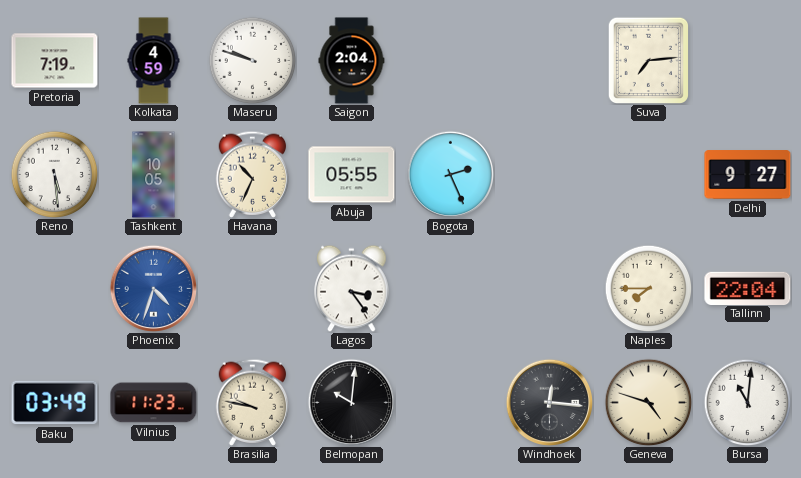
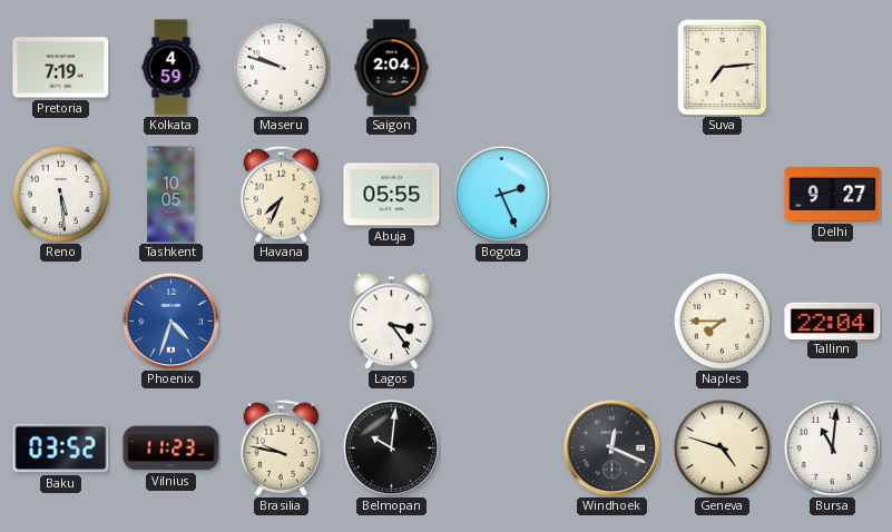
Havana: 10:34 -> 7:34 (282, 194)
Baku: 03:49 -> 03:52 (61, 449)
Windhoek: 12:16 -> 12:19 (611, 447)
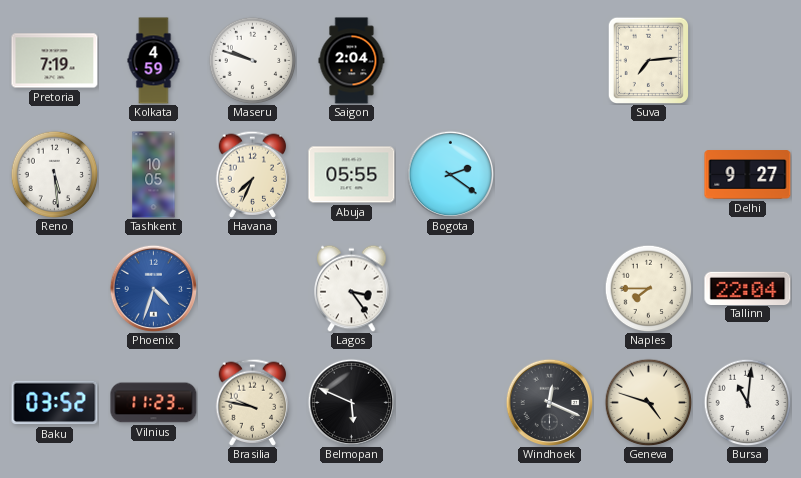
Bogota: 2:26 -> 2:21 (450, 174)
Belmopan: 10:01 -> 5:49 (351, 402)
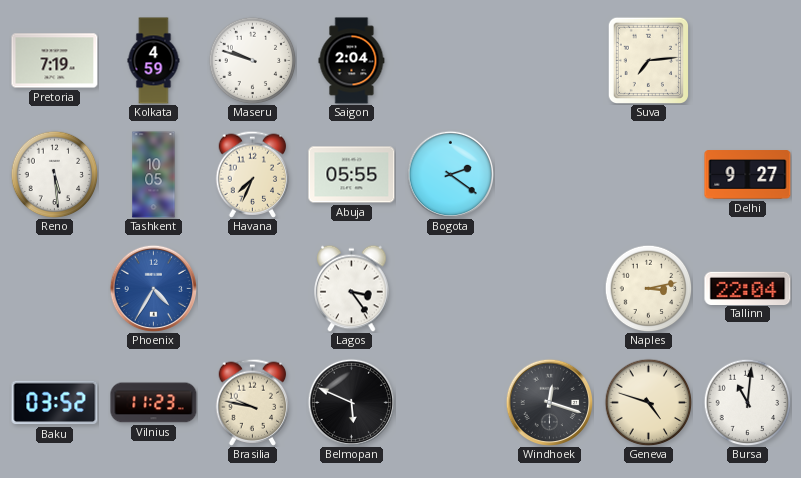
Phoenix: 4:33 -> 4:35 (153, 288)
Naples: 7:45 -> 3:13 (648, 288)
Windhoek: 12:19 -> 12:18 (549, 402)
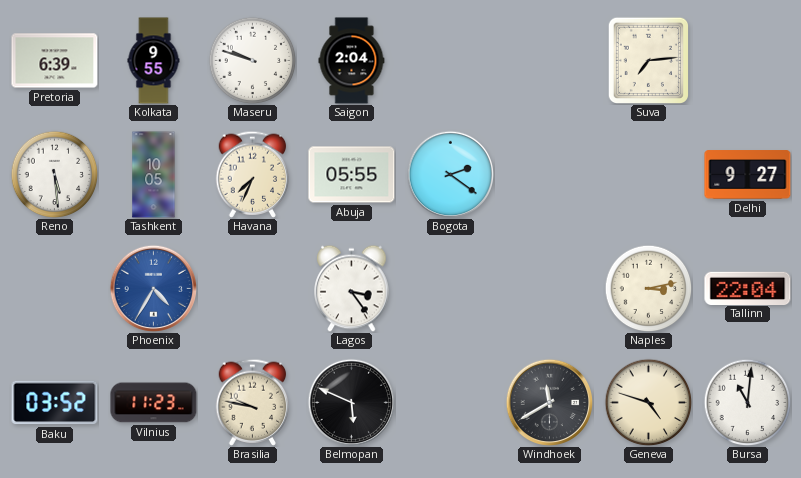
Pretoria: 7:19 -> 6:39 (55, 61)
Kolkata: 4:59 -> 9:55 (154, 61)
Windhoek: 12:18 -> 11:40 (549, 402)
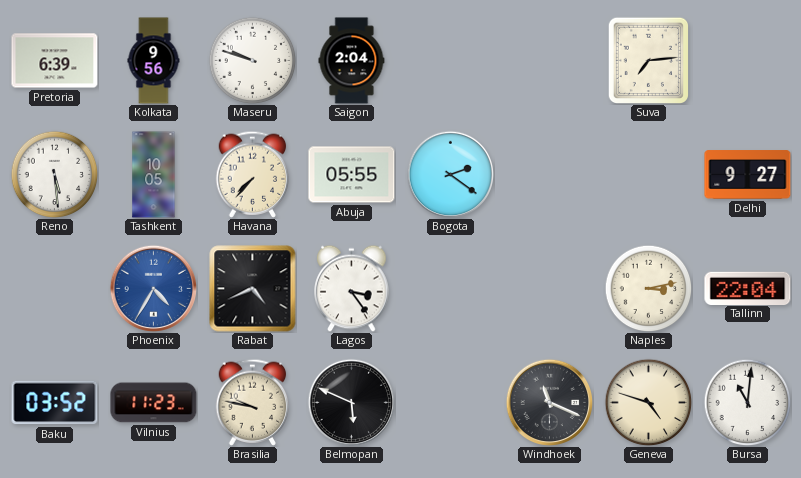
Kolkata: 9:55 -> 9:56 (154, 61)
Havana: 7:34 -> 7:37 (253, 174)
Rabat: none -> 4:41 (253, 289)
Windhoek: 11:40 -> 11:19 (549, 402)
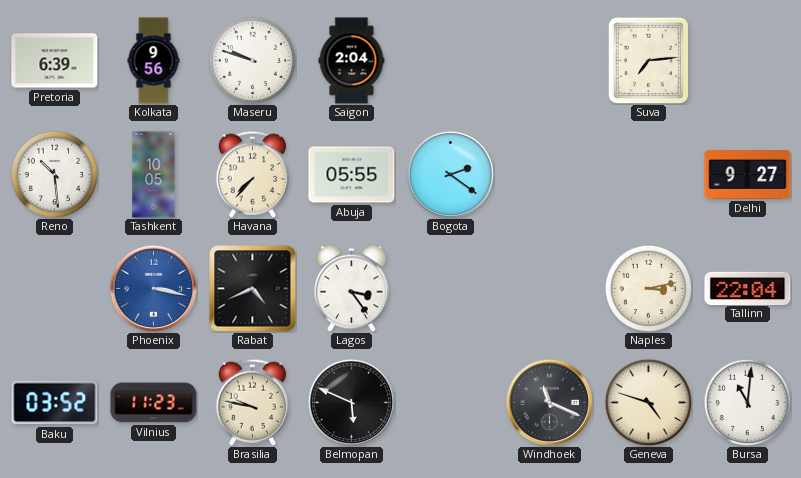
Reno: 5:29 -> 10:29 (54, 174)
Phoenix: 4:35 -> 3:17 (153, 288)
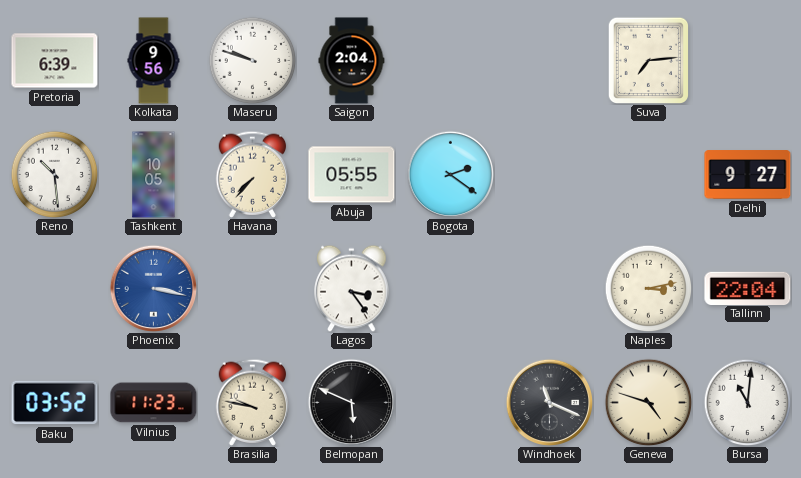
Rabat: 4:41 -> none (253, 289)
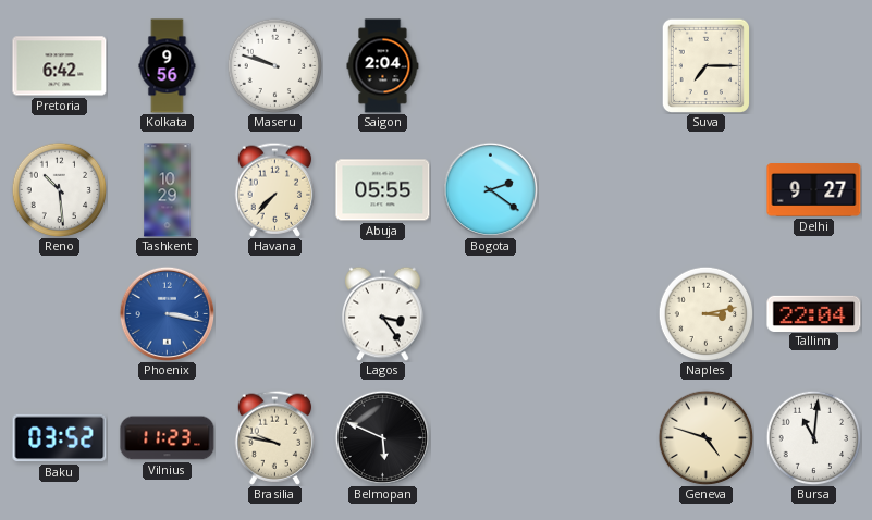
Pretoria: 6:39 -> 6:42 (60, 66)
Suva: 7:14 -> 7:15 (705, 65)
Tashkent: 10:05 -> 10:29 (168, 190)
Windhoek: 11:19 -> none (549, 402)
